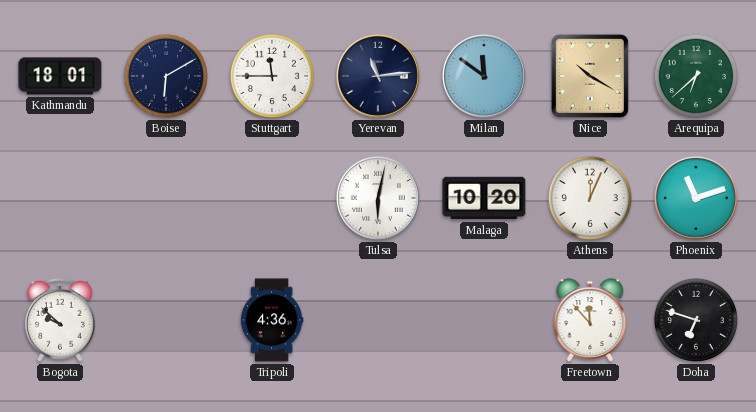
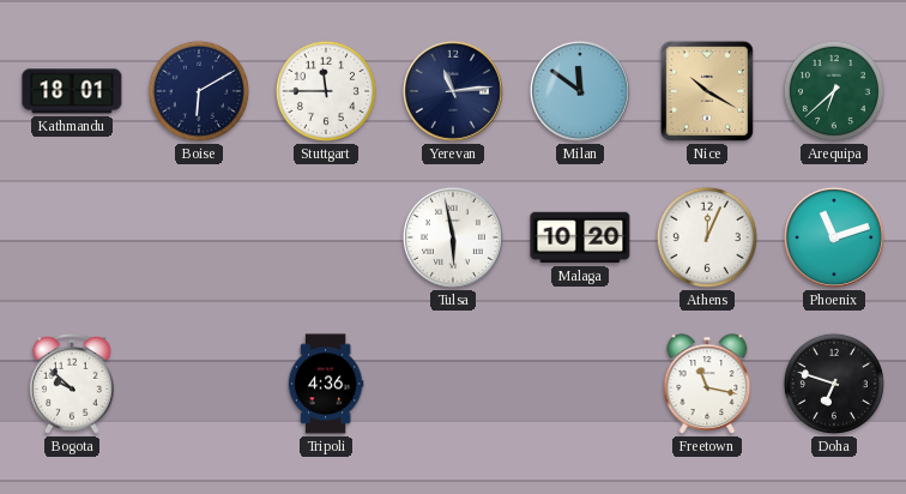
Tulsa: 6:02 -> 5:58 (453, 237)
Freetown: 11:53 -> 11:17 (707, 384)
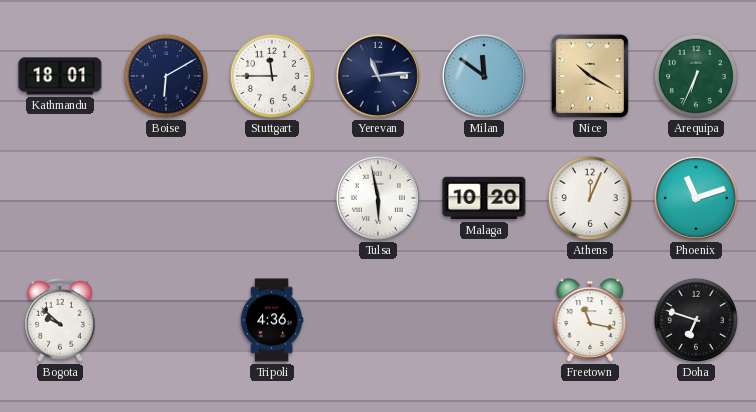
Arequipa: 6:38 -> 6:34 (696, 76)
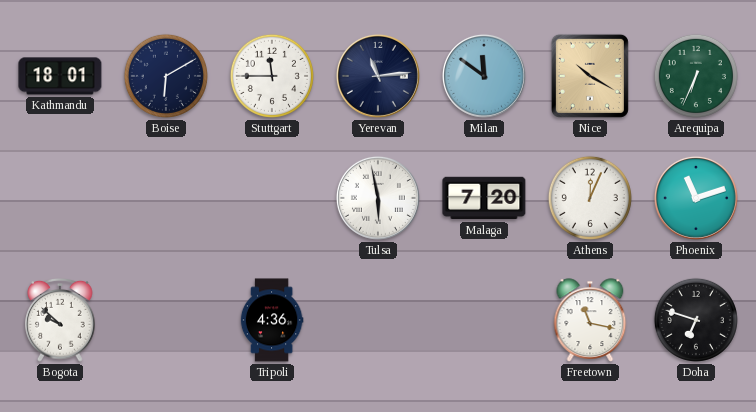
Malaga: 10:20 -> 7:20 (484, 198)
